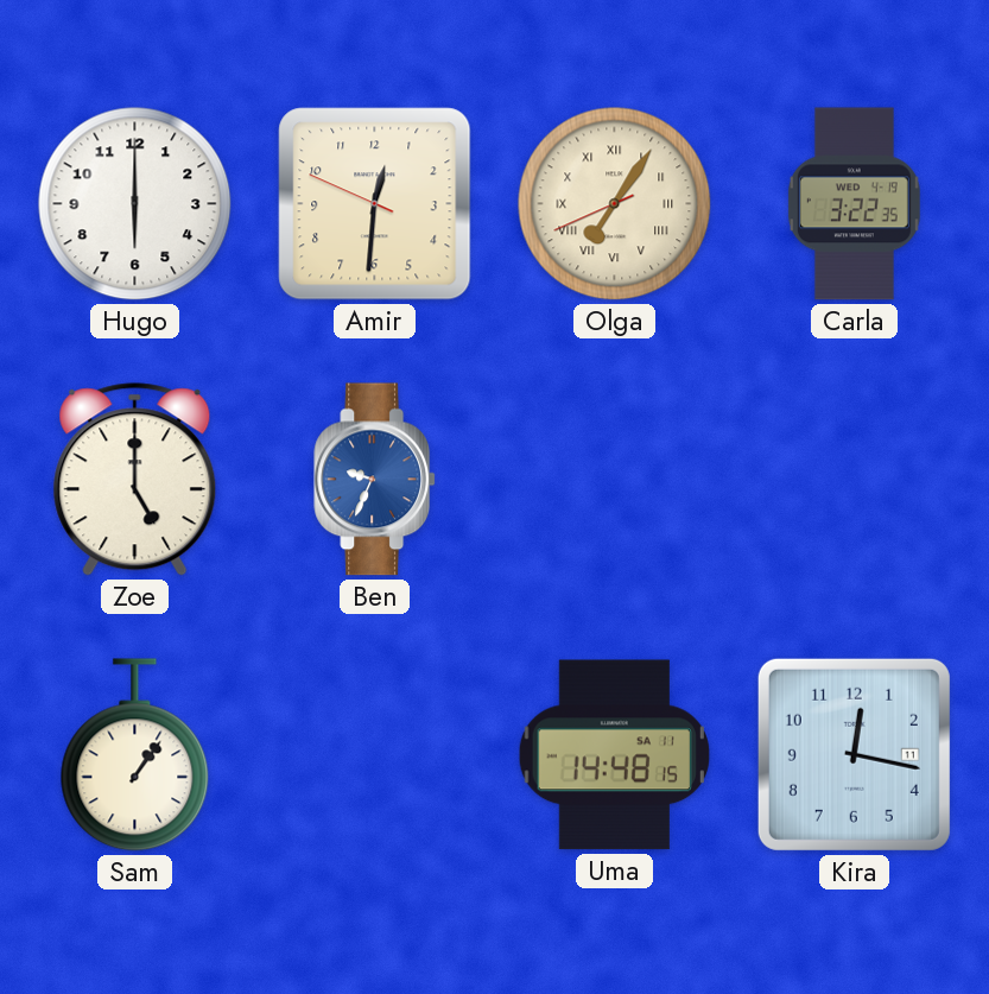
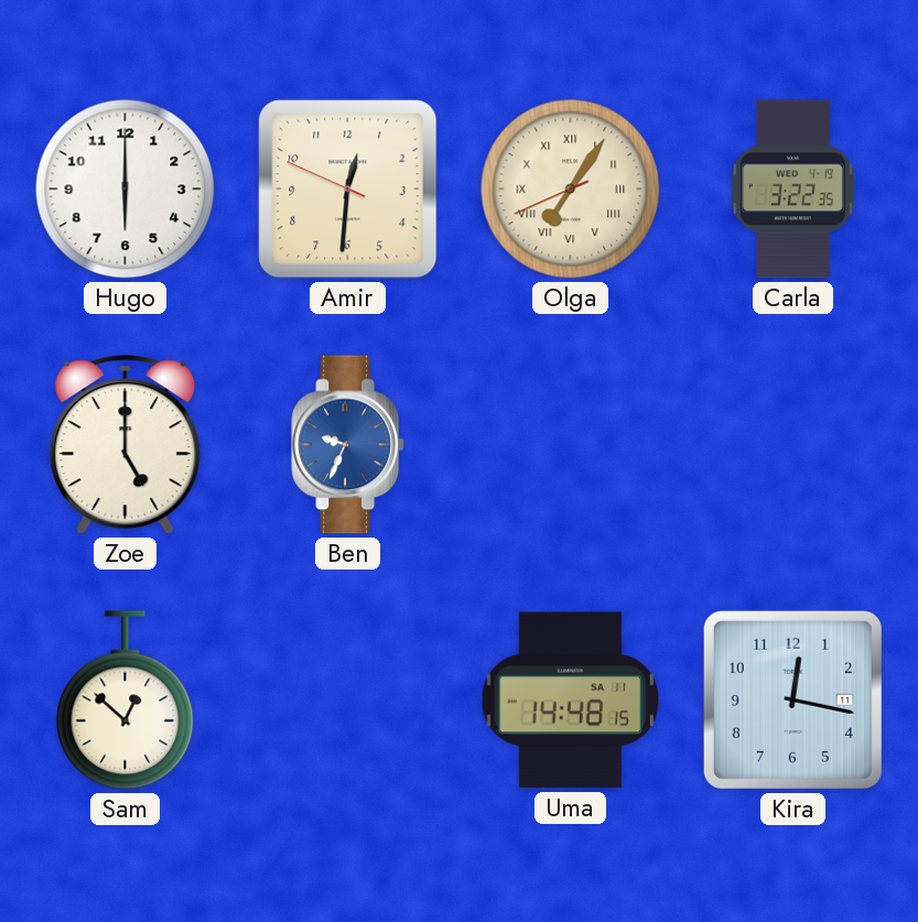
Sam: 1:06 -> 12:52 (126, 701)
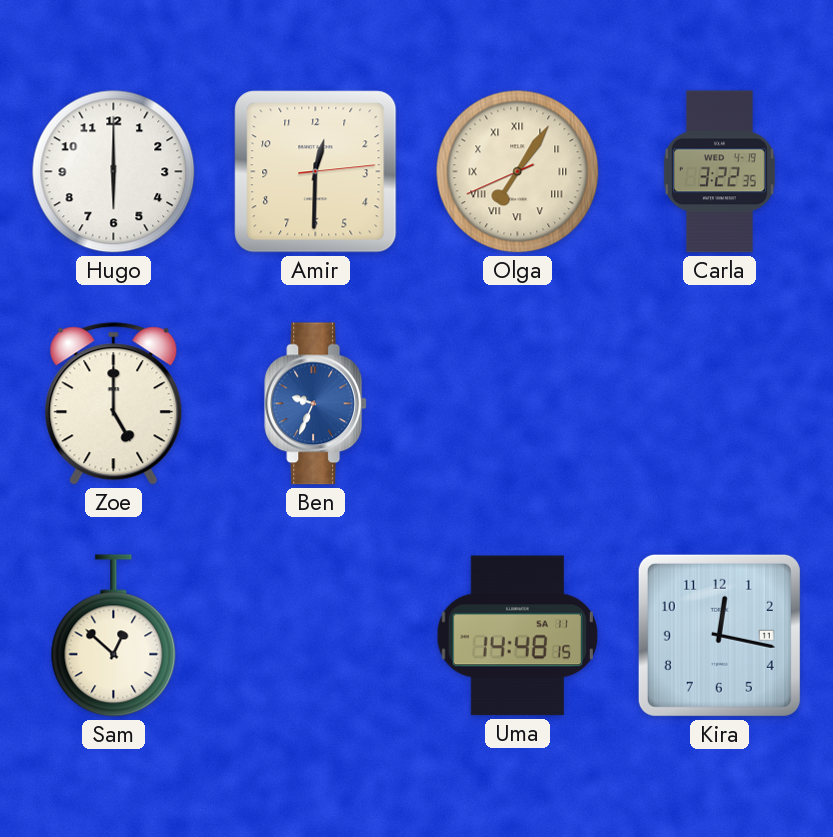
Amir: 12:30:49 -> 12:30:14 (316, 172)
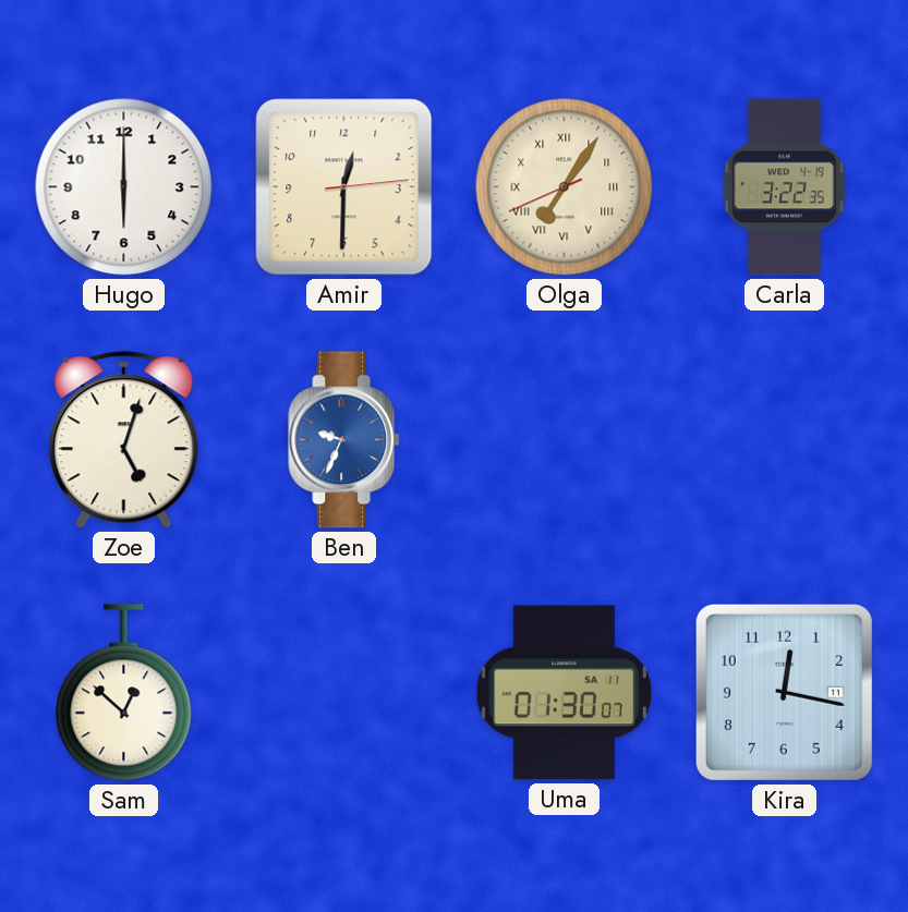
Zoe: 5:00 -> 5:03 (124, 440)
Uma: 14:48 -> 01:30 (564, 693)
